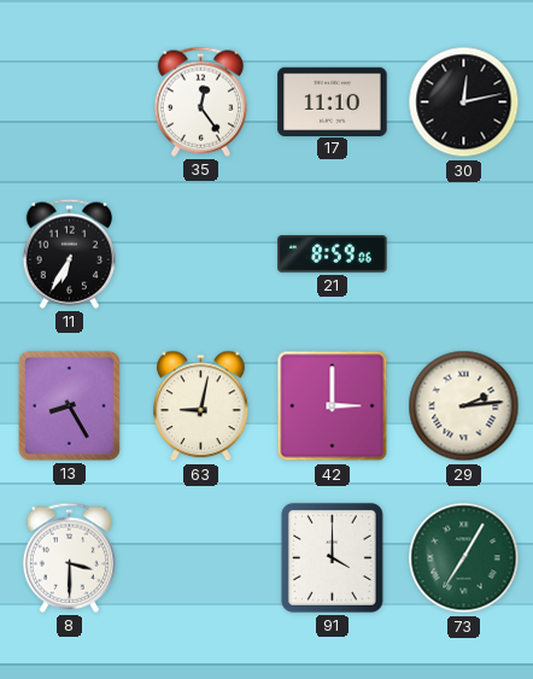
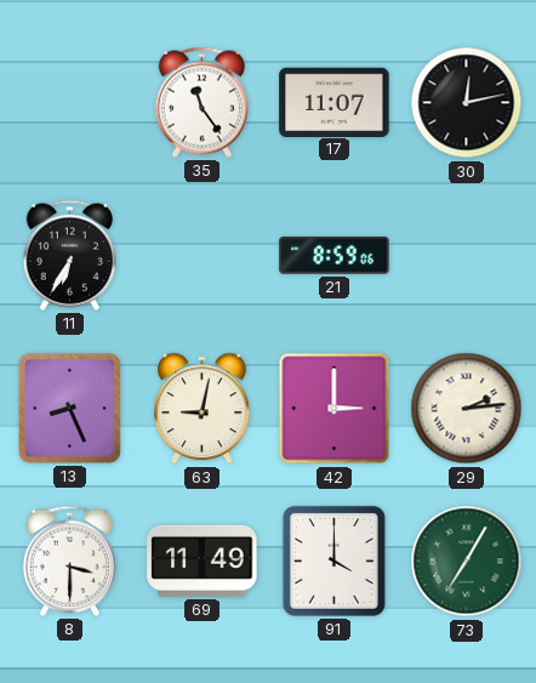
35: 12:24 -> 11:24 (201, 102)
17: 11:10 -> 11:07 (335, 102)
13: 8:25 -> 8:26 (69, 408)
69: none -> 11:49 (203, 560)
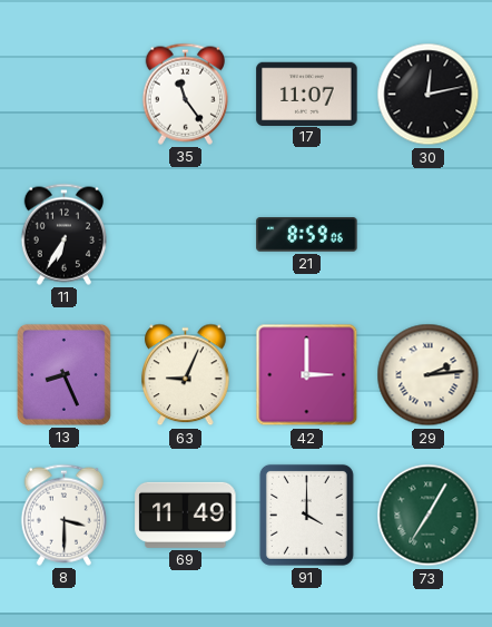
63: 9:02 -> 9:04 (186, 375)
